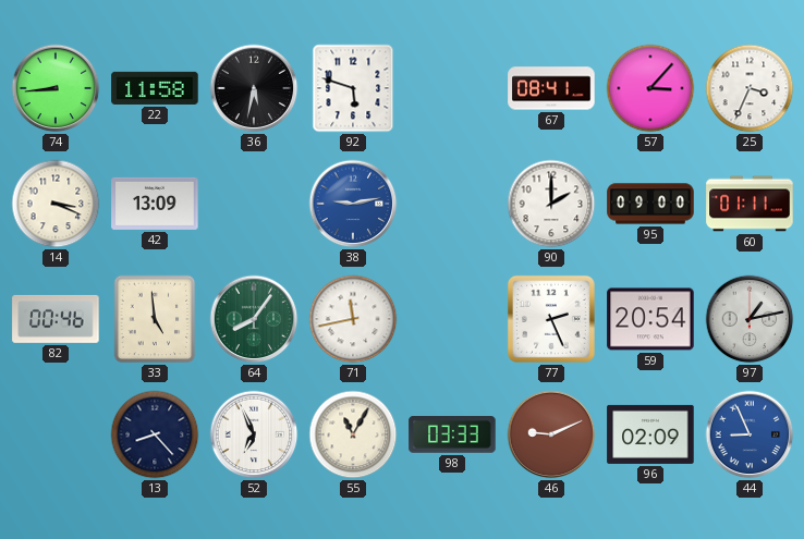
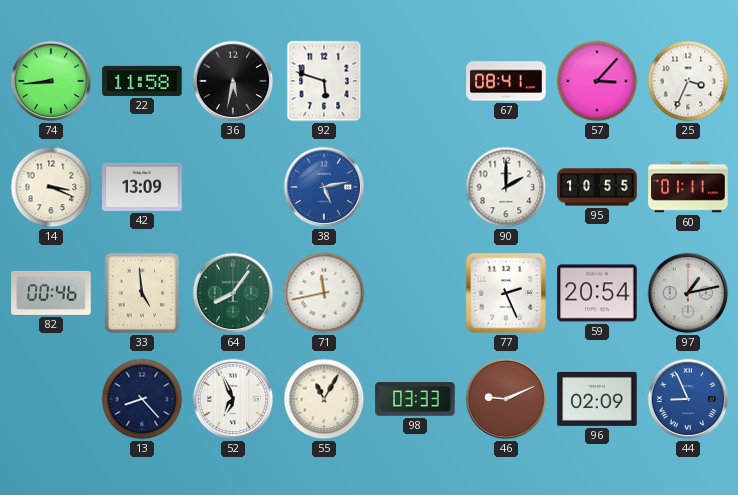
38: 9:13 -> 5:13 (324, 187)
95: 09:00 -> 10:55 (597, 187)
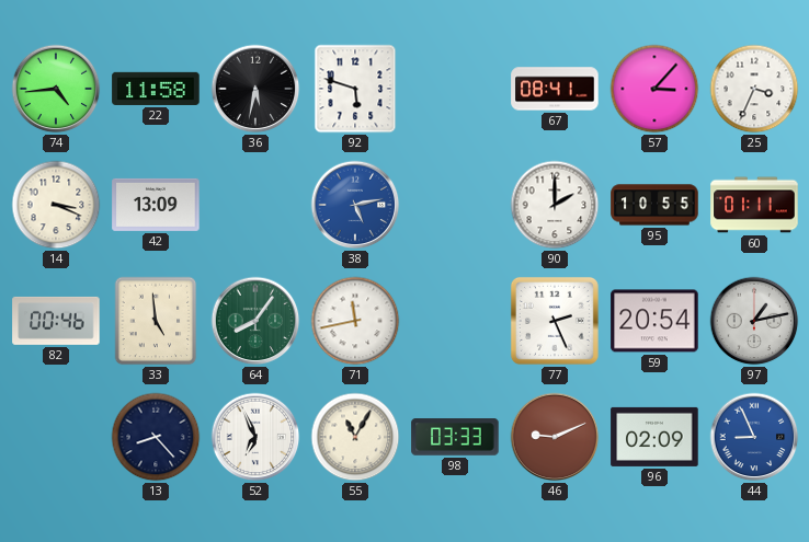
74: 8:44 -> 4:44 (56, 89)
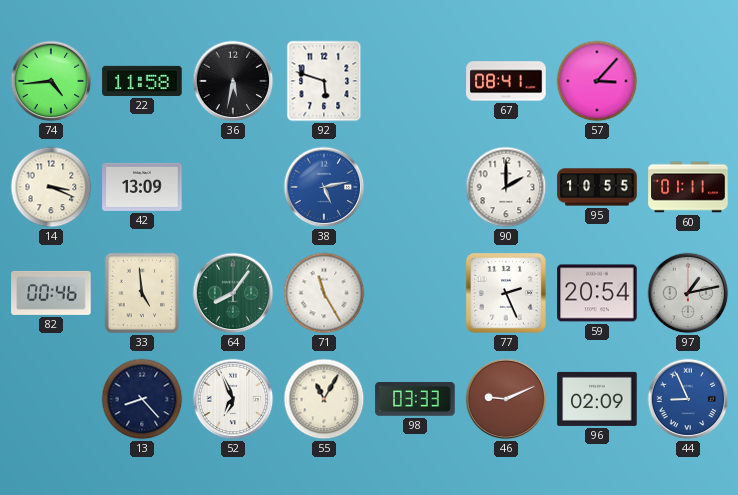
25: 3:34 -> none (754, 89)
71: 11:43 -> 11:25 (324, 293)
